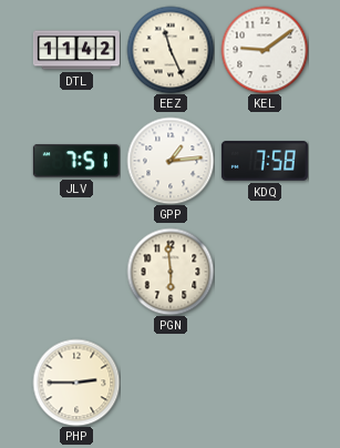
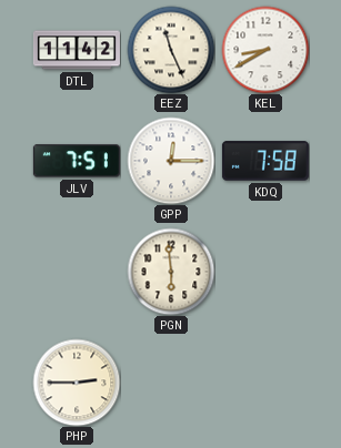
KEL: 9:09 -> 8:40 (265, 50)
GPP: 1:14 -> 12:15 (171, 161)
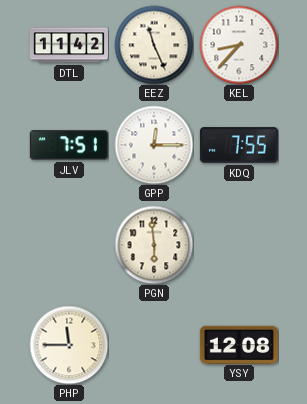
KEL: 8:40 -> 8:37 (239, 45)
KDQ: 7:58 -> 7:55 (239, 145)
PHP: 2:45 -> 11:45 (69, 345)
YSY: none -> 12:08 (239, 344)
